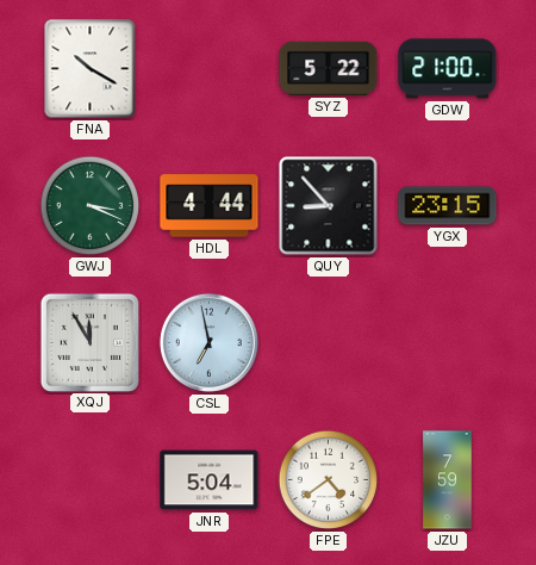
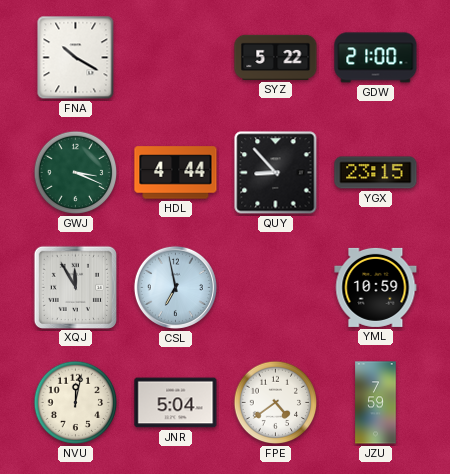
YML: none -> 10:59 (376, 287)
NVU: none -> 12:02 (76, 403)
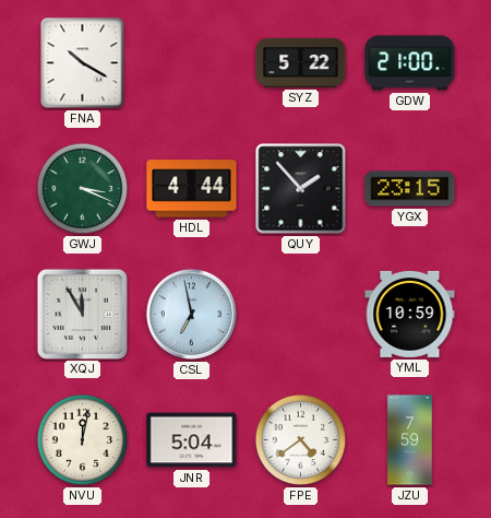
QUY: 8:53 -> 1:53 (301, 189)
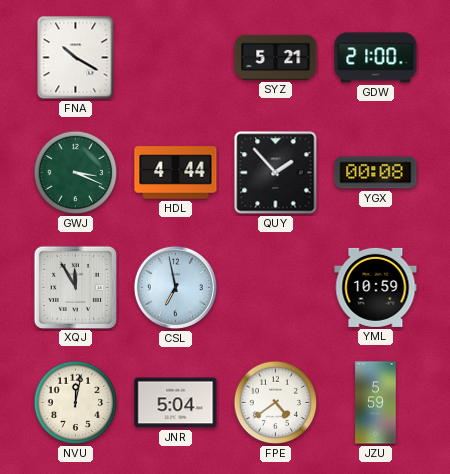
SYZ: 5:22 -> 5:21 (276, 57)
YGX: 23:15 -> 00:08 (376, 173)
JZU: 7:59 -> 5:59 (376, 403)
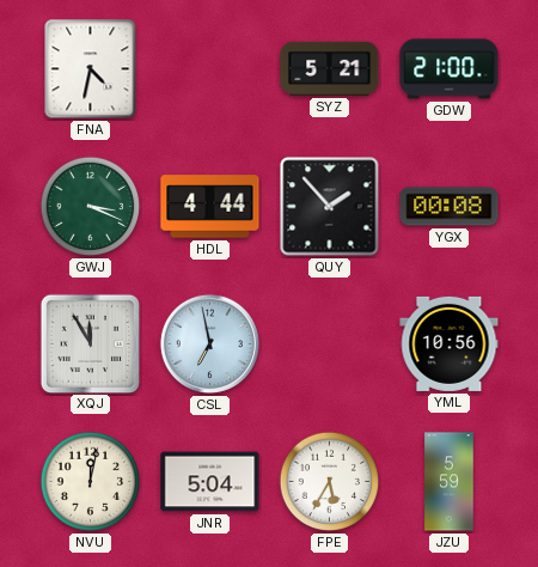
FNA: 10:20 -> 4:32 (91, 69)
YML: 10:59 -> 10:56 (450, 343)
FPE: 4:39 -> 5:35 (330, 482)
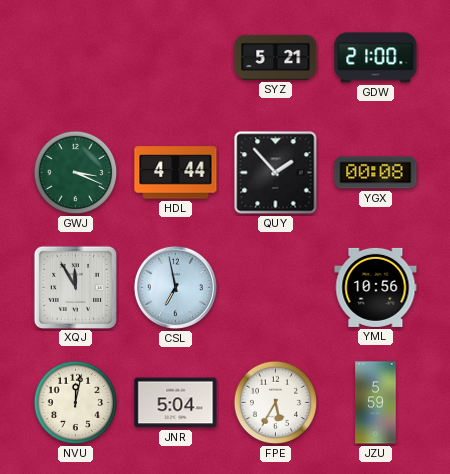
FNA: 4:32 -> none (91, 69)
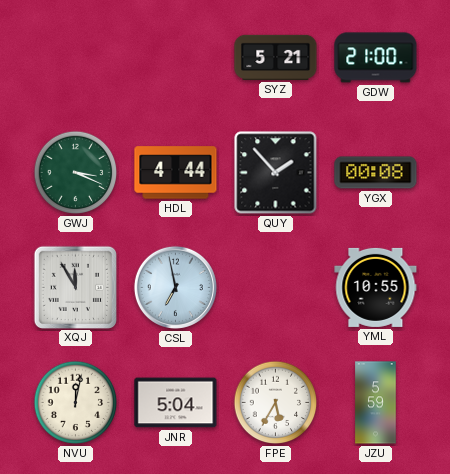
YML: 10:56 -> 10:55 (376, 287)
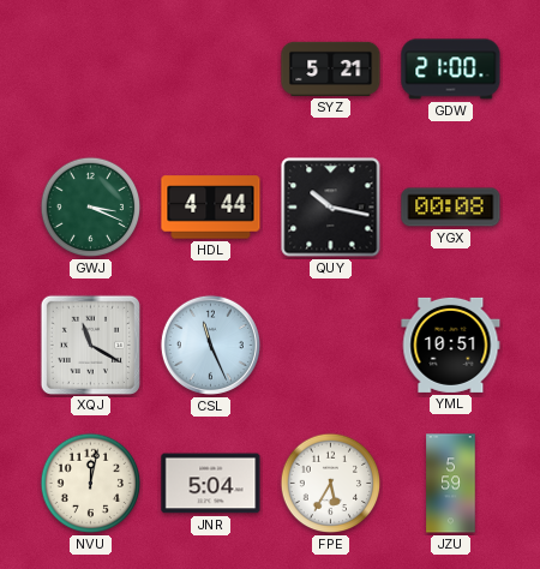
QUY: 1:53 -> 10:17 (331, 208)
XQJ: 11:55 -> 11:20 (90, 345)
CSL: 6:58 -> 11:26 (210, 345)
YML: 10:55 -> 10:51 (451, 345)
